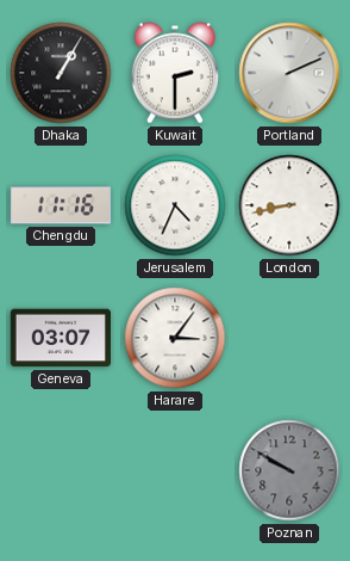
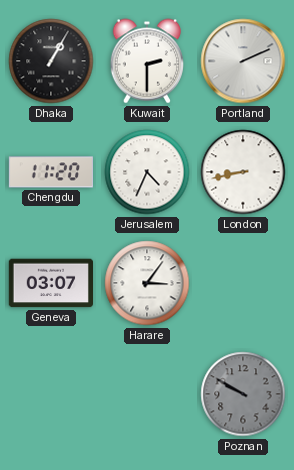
Chengdu: 11:16 -> 11:20 (50, 172)
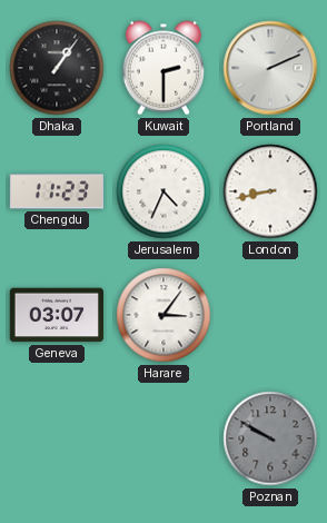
Dhaka: 1:05 -> 1:06 (57, 68)
Chengdu: 11:20 -> 11:23 (56, 191)
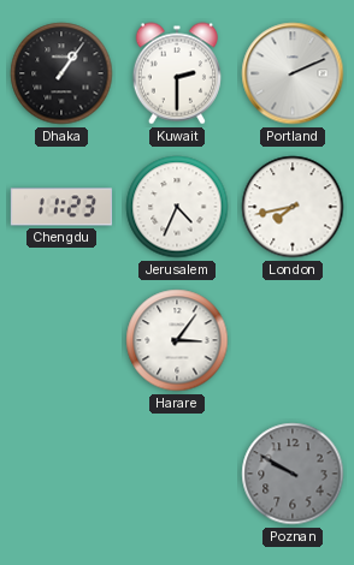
London: 8:43 -> 7:43 (293, 207)
Geneva: 03:07 -> none (56, 315)
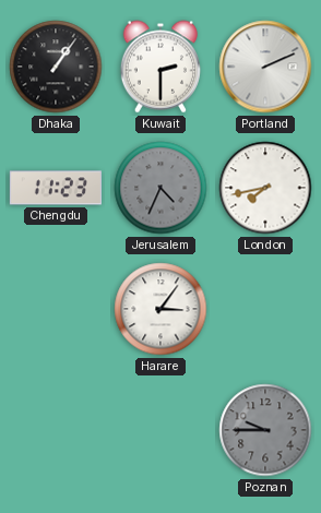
Jerusalem dial: white -> grey (160, 188)
Poznan: 9:50 -> 9:45 (265, 430)
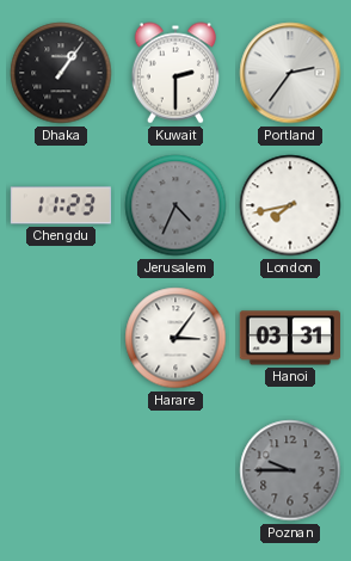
Portland: 2:11 -> 2:36 (290, 73)
Hanoi: none -> 03:31 (290, 338)
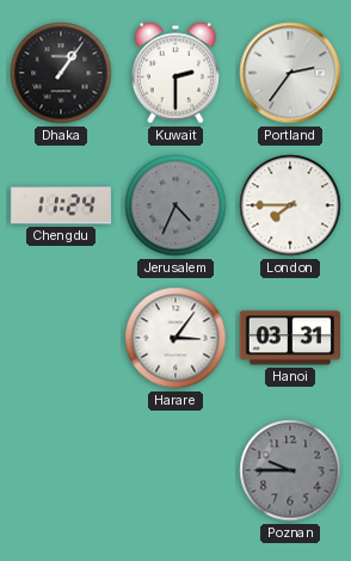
Chengdu: 11:23 -> 11:24 (60, 205)
London: 7:43 -> 7:45 (290, 205)
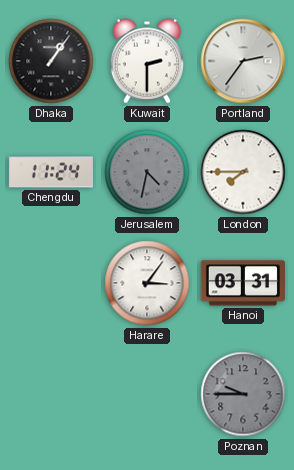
Jerusalem: 4:34 -> 4:32 (147, 172)
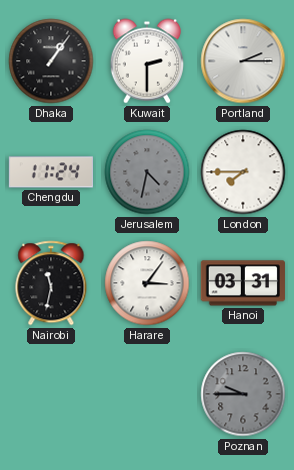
Portland: 2:36 -> 2:15 (243, 61)
Nairobi: none -> 11:32 (51, 283)
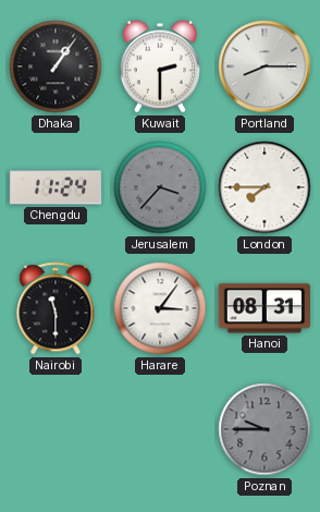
Portland: 2:15 -> 8:15 (264, 66)
Jerusalem: 4:32 -> 3:37 (160, 187)
Nairobi: 11:32 -> 11:30 (56, 308)
Hanoi: 03:31 -> 08:31 (264, 308)
